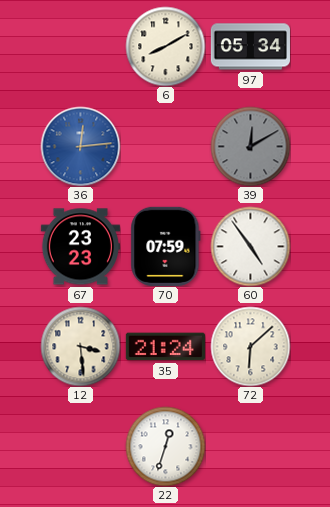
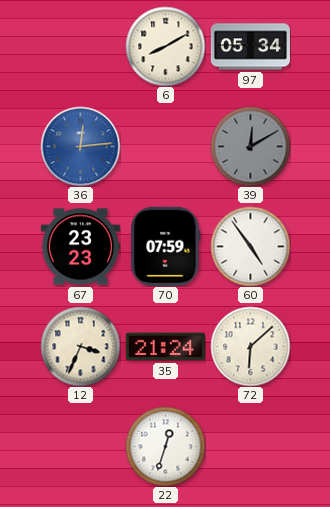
12: 3:29 -> 3:34 (80, 346)
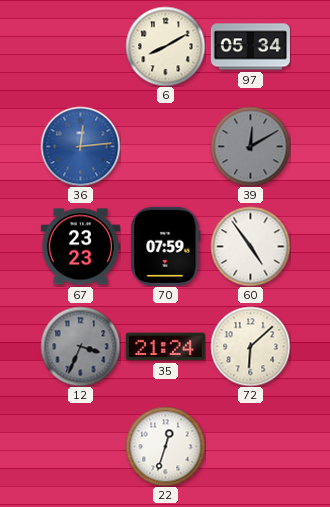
12 dial: cream -> grey (80, 346)
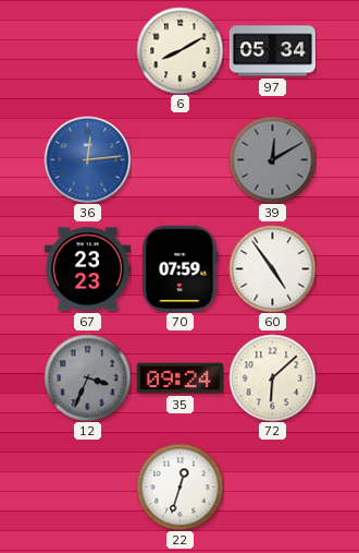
35: 21:24 -> 09:24 (179, 378)
